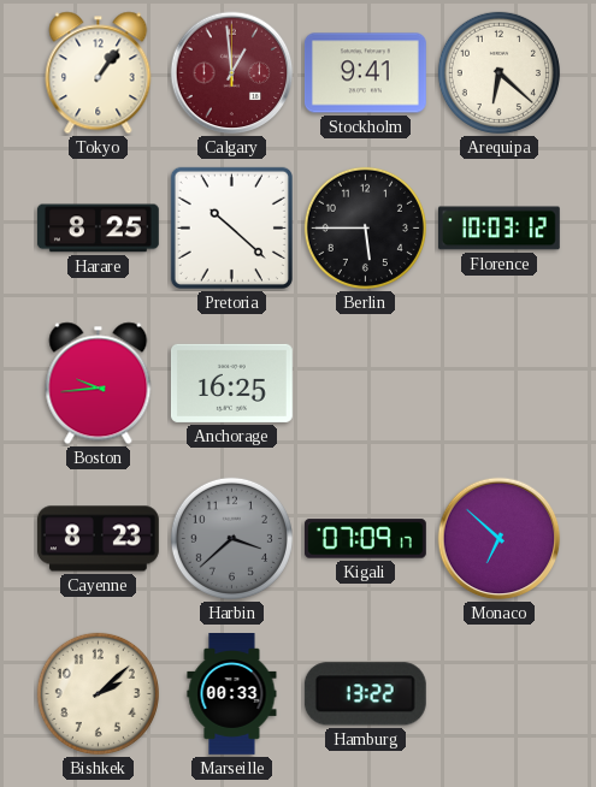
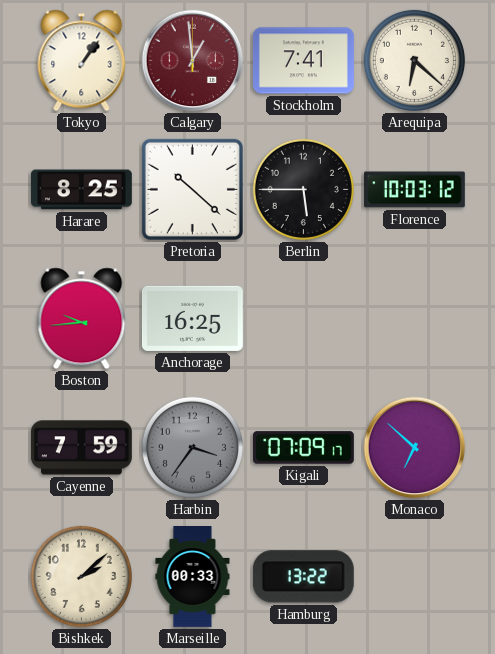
Stockholm: 9:41 -> 7:41 (303, 61)
Cayenne: 8:23 -> 7:59 (81, 448)
Harbin: 3:38 -> 3:36 (192, 447)
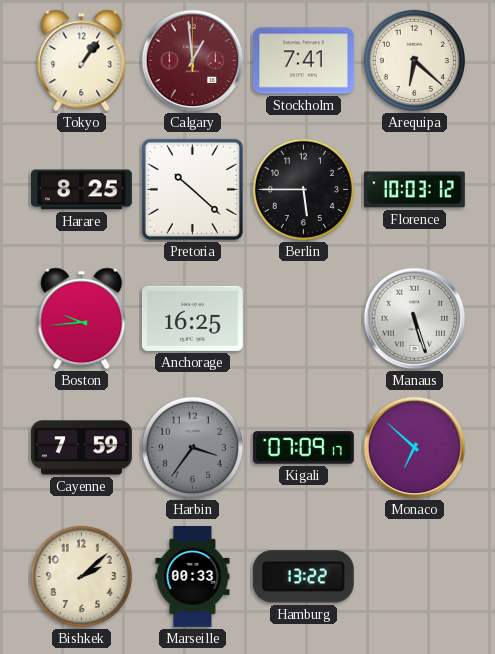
Manaus: none -> 5:27 (415, 319)
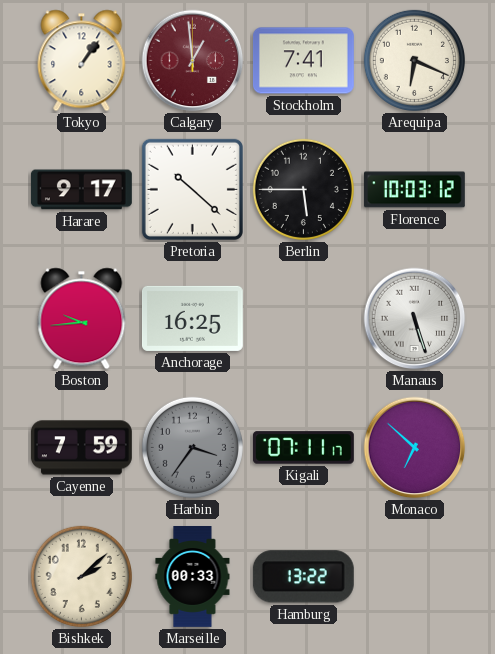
Arequipa: 6:22 -> 6:19 (414, 60)
Harare: 8:25 -> 9:17 (81, 190)
Kigali: 07:09 -> 07:11 (303, 448)
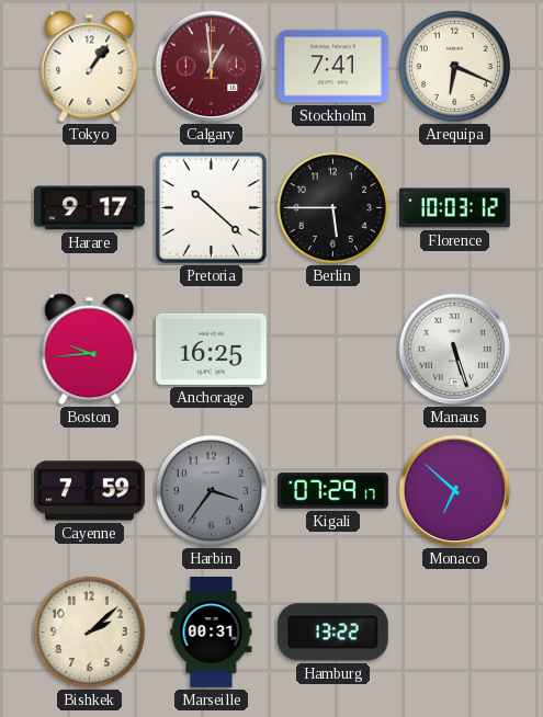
Kigali: 07:11 -> 07:29 (332, 491)
Marseille: 00:33 -> 00:31 (212, 633)
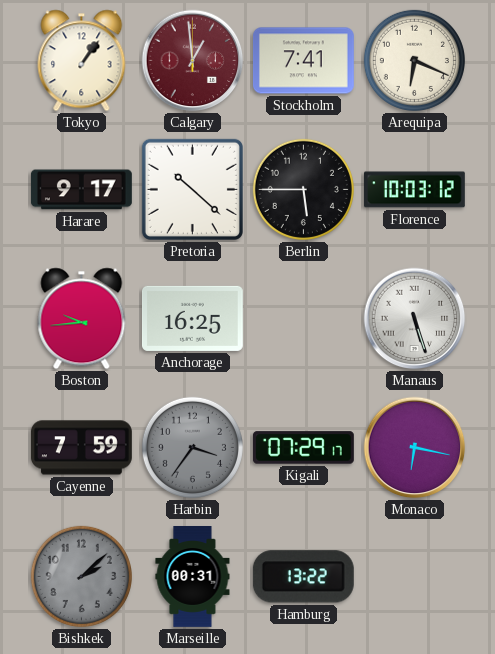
Monaco: 6:52 -> 6:17 (415, 448)
Bishkek dial: cream -> grey (81, 576)
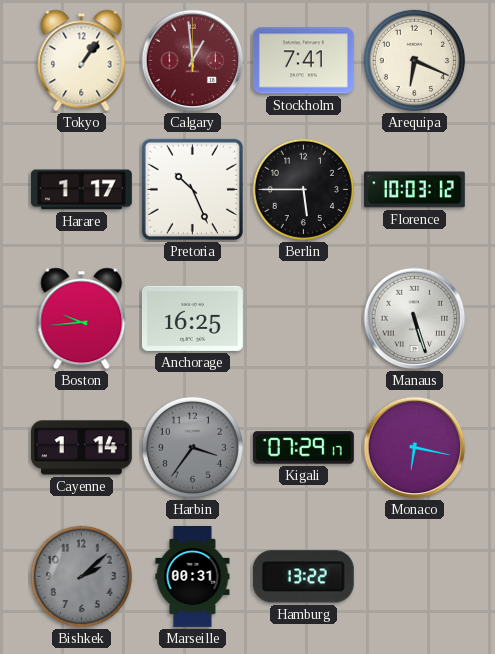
Harare: 9:17 -> 1:17 (81, 190)
Pretoria: 10:22 -> 10:26 (192, 189)
Cayenne: 7:59 -> 1:14 (81, 448)
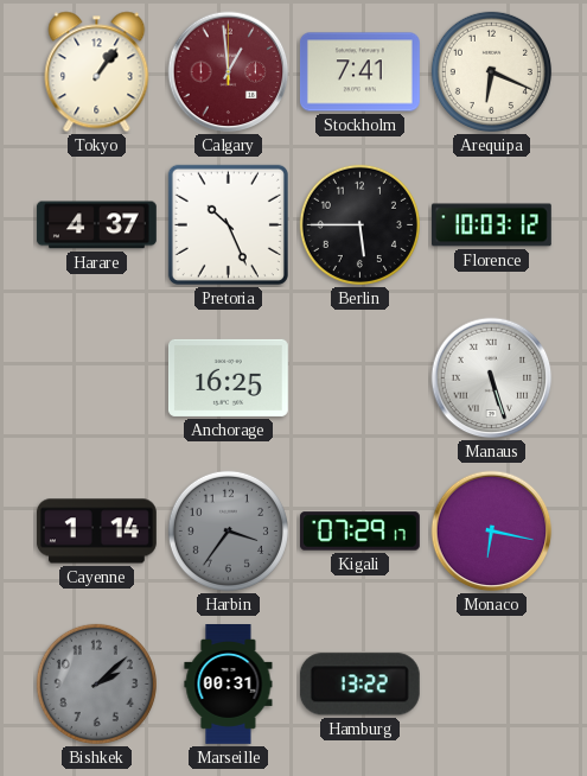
Harare: 1:17 -> 4:37 (96, 225)
Boston: 9:44 -> none (82, 319)
